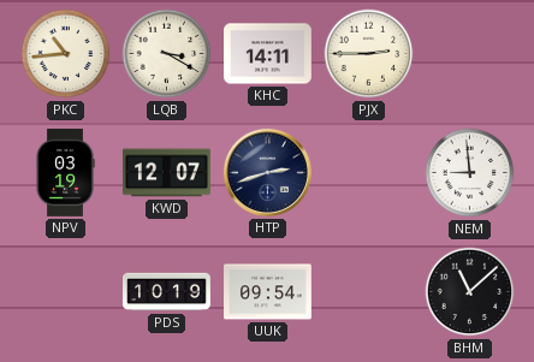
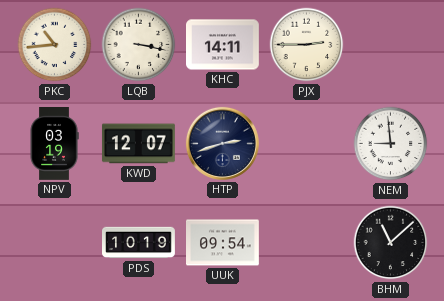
LQB: 3:20 -> 3:17 (139, 45)
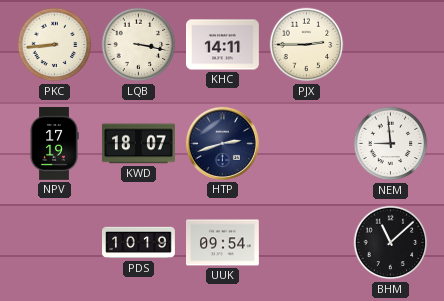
PKC: 10:44 -> 8:44 (55, 45)
NPV: 03:19 -> 17:19 (54, 144)
KWD: 12:07 -> 18:07 (139, 144)
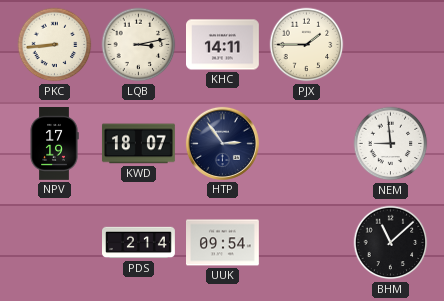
LQB: 3:17 -> 3:13 (139, 45)
PJX: 2:45 -> 1:45 (307, 45)
HTP: 2:42 -> 2:54 (222, 143)
PDS: 10:19 -> 2:14 (139, 243)
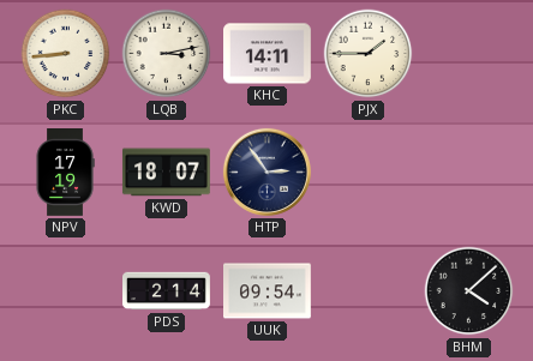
NEM: 8:59 -> none (391, 144)
BHM: 11:08 -> 4:08 (469, 291)
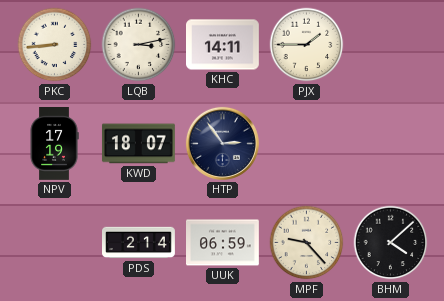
UUK: 09:54 -> 06:59 (223, 243)
MPF: none -> 9:23 (307, 243)
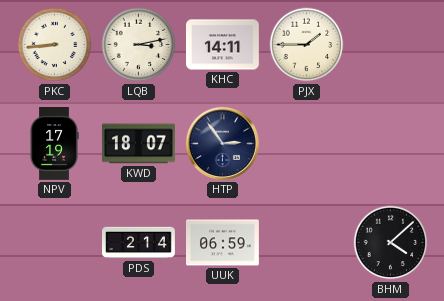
MPF: 9:23 -> none (307, 243)
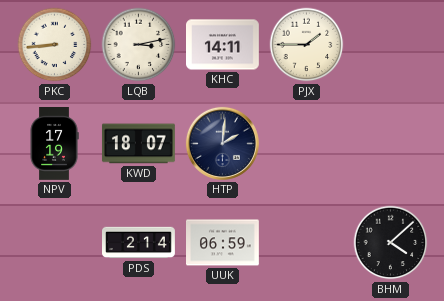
HTP: 2:54 -> 2:01 (222, 143)
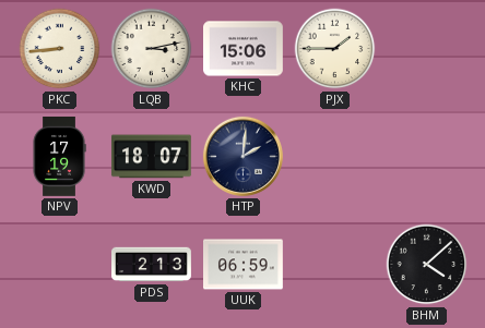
KHC: 14:11 -> 15:06 (244, 49)
PDS: 2:14 -> 2:13 (152, 265)
